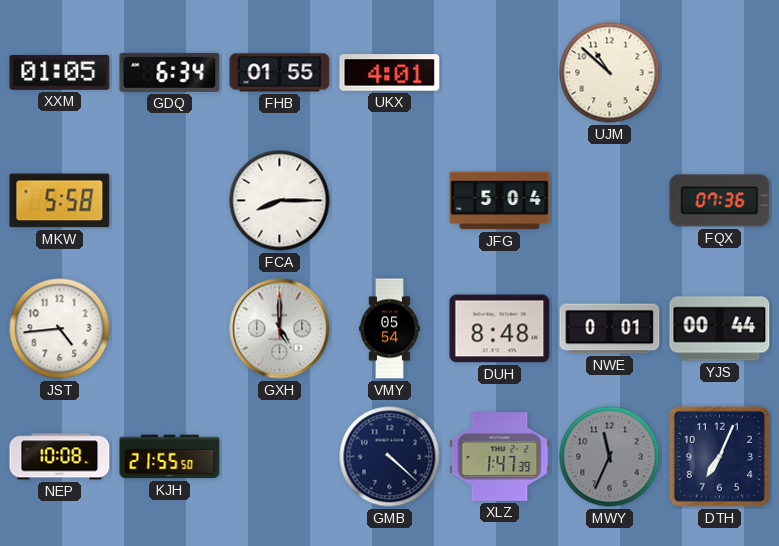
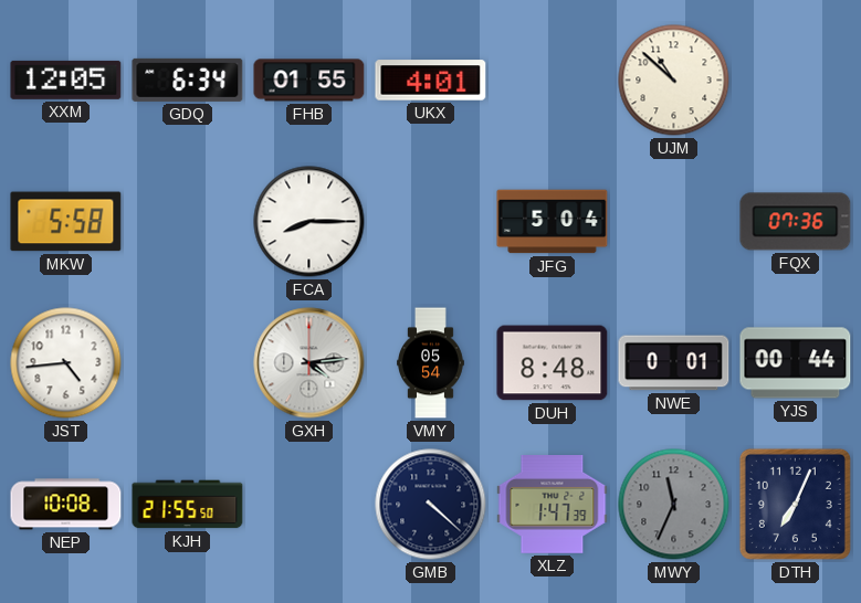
XXM: 01:05 -> 12:05 (66, 80)
GXH: 5:00 -> 4:14 (309, 363)
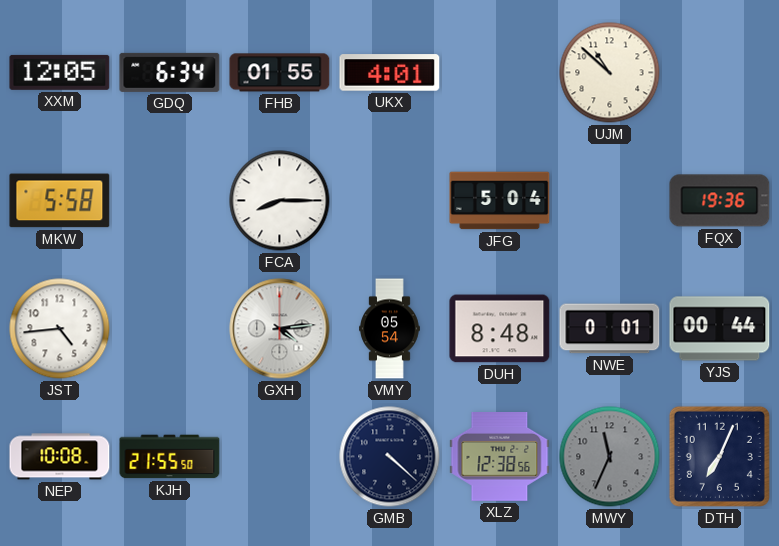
FQX: 07:36 -> 19:36 (720, 201)
XLZ: 1:47 -> 12:38 (500, 457)
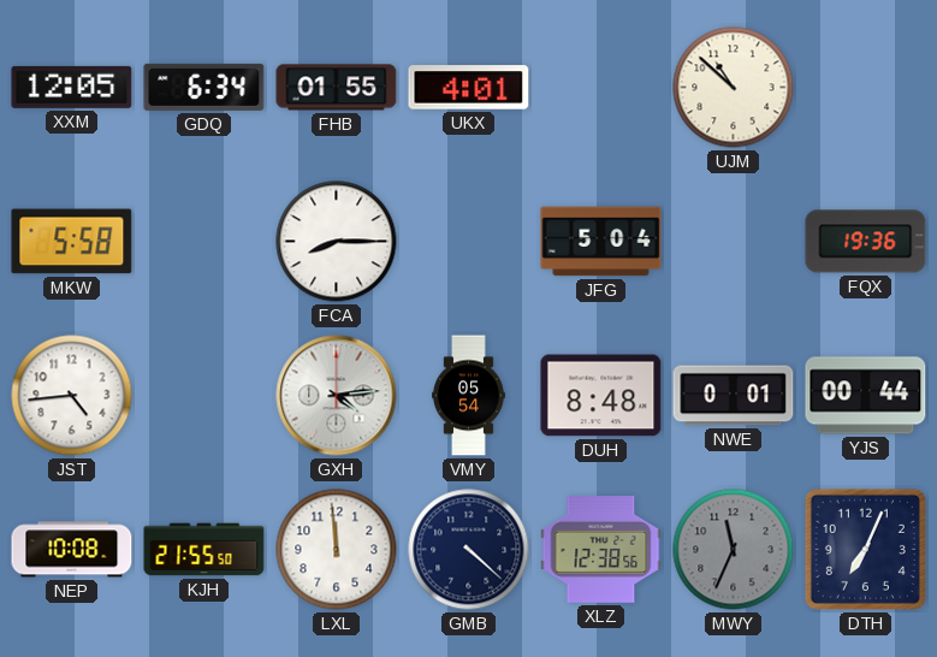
LXL: none -> 11:59 (337, 550)
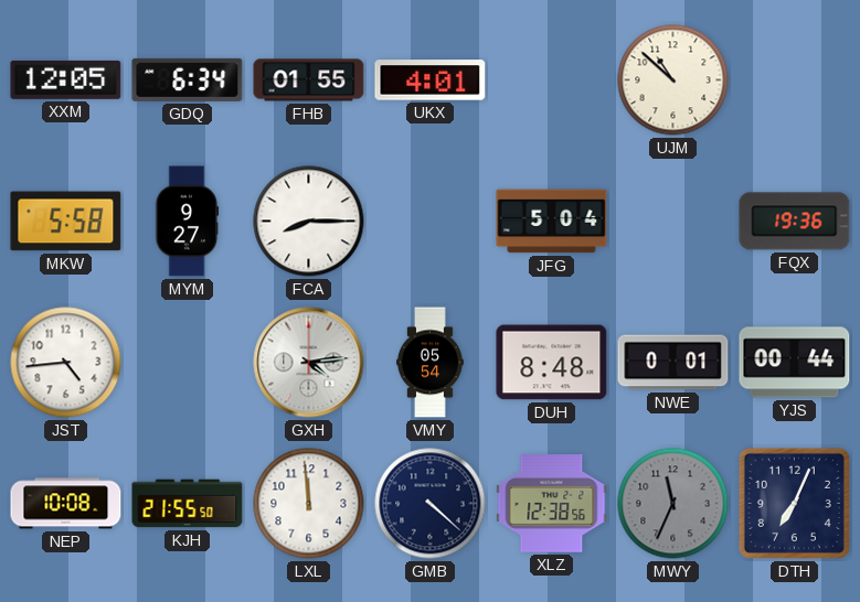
MYM: none -> 9:27 (188, 222)
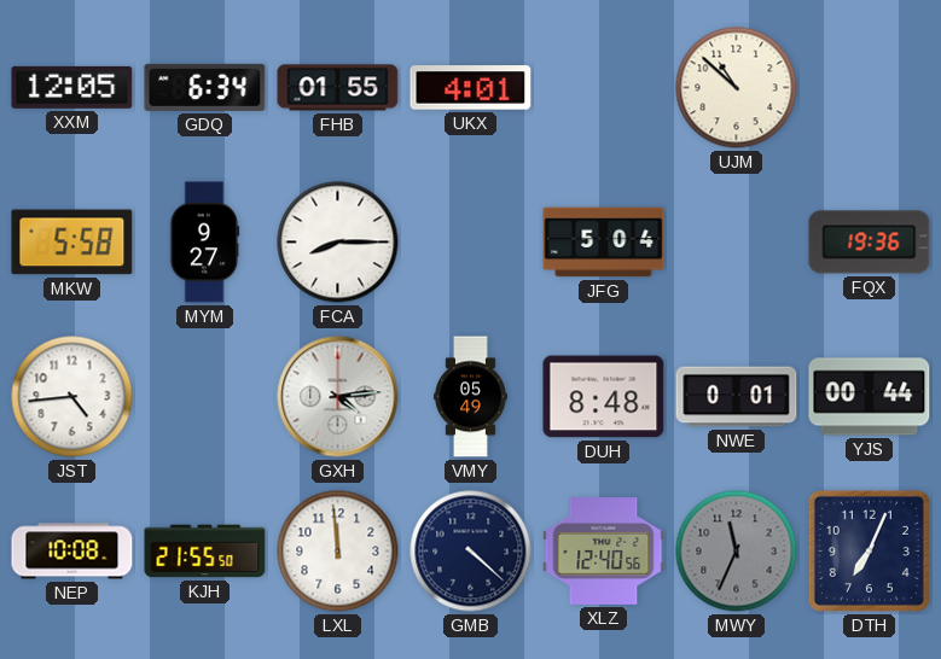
VMY: 05:54 -> 05:49 (471, 397)
XLZ: 12:38 -> 12:40 (604, 552)
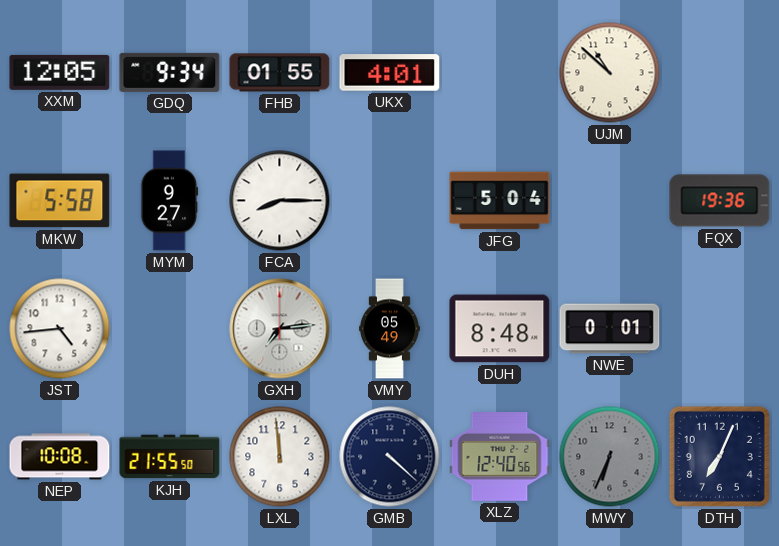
GDQ: 6:34 -> 9:34 (170, 72)
GXH: 4:14 -> 7:14 (280, 329)
YJS: 00:44 -> none (870, 397)
MWY: 11:34 -> 6:34 (610, 457)
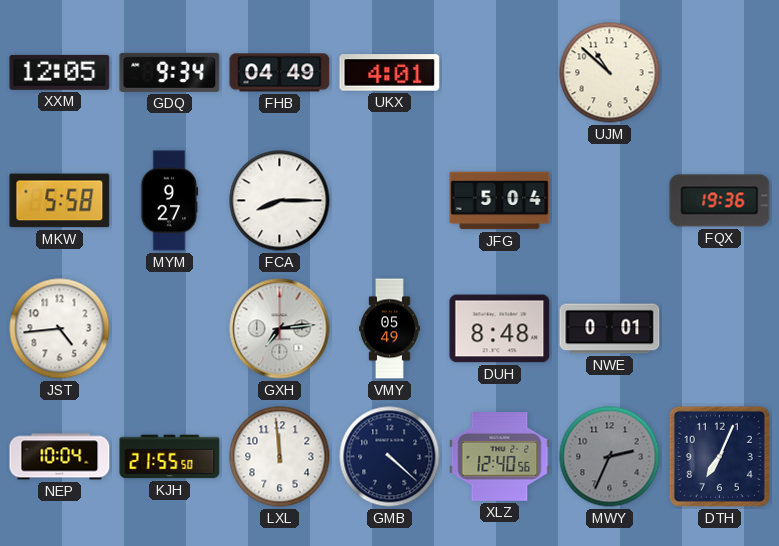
FHB: 01:55 -> 04:49 (280, 73)
NEP: 10:08 -> 10:04 (60, 457)
MWY: 6:34 -> 2:34 (610, 457)
